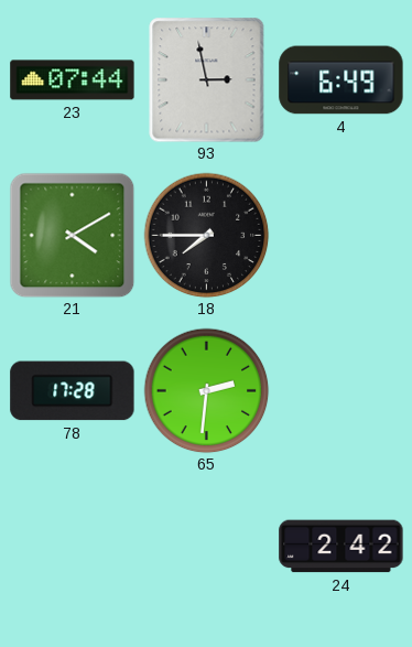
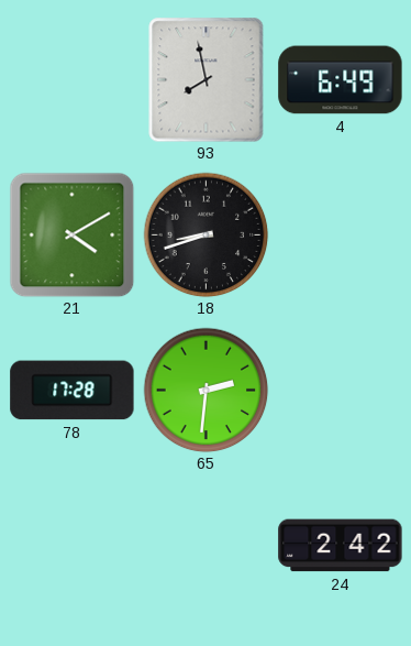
23: 07:44 -> none (73, 80)
93: 2:58 -> 7:58 (207, 79)
18: 7:45 -> 8:42 (205, 234)
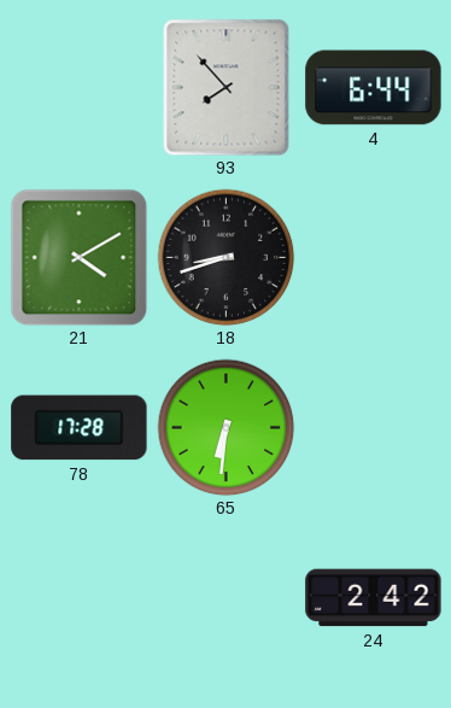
93: 7:58 -> 7:53 (227, 87)
4: 6:49 -> 6:44 (374, 88)
65: 2:31 -> 6:31 (225, 427)
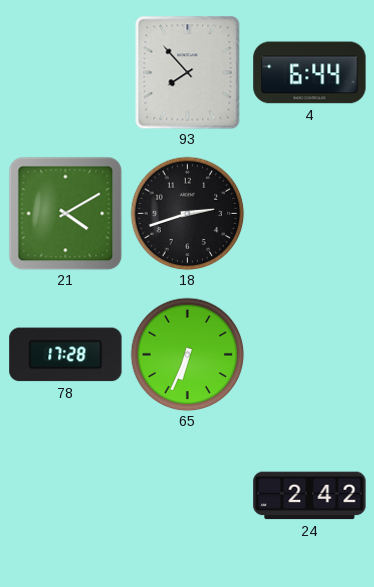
18: 8:42 -> 2:42 (187, 213)
65: 6:31 -> 6:34 (187, 354)
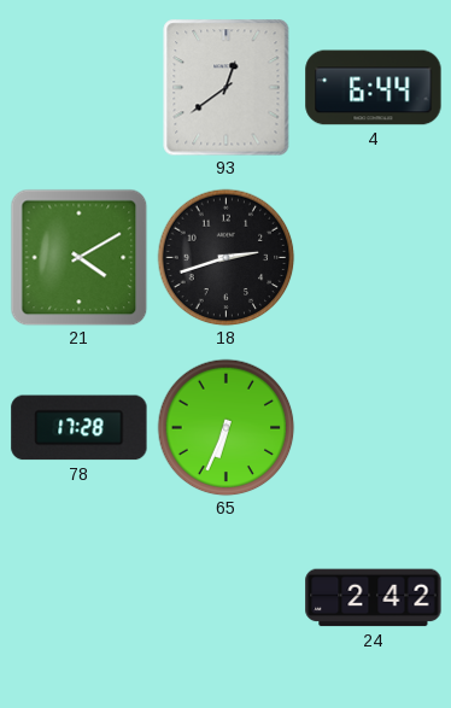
93: 7:53 -> 12:39 (227, 87)
